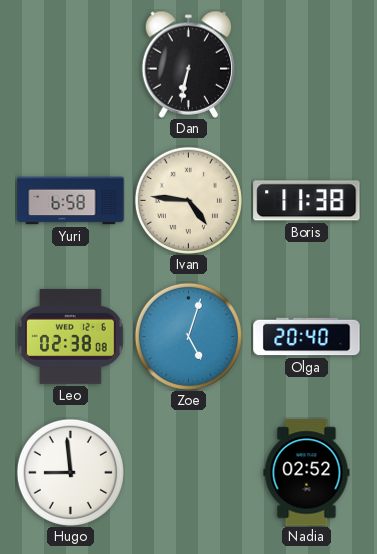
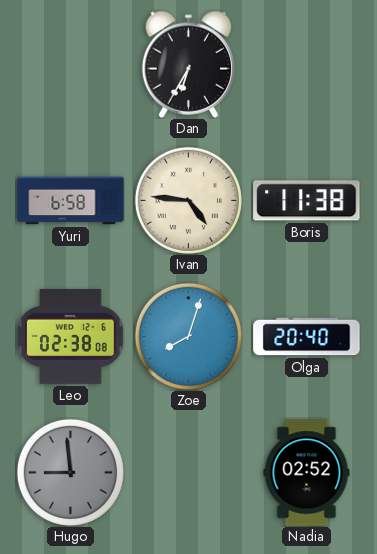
Dan: 6:32 -> 6:35 (188, 64)
Zoe: 5:03 -> 8:03 (188, 336)
Hugo dial: white -> grey (70, 472)
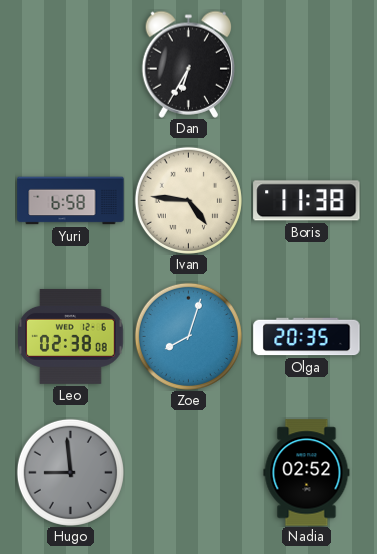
Olga: 20:40 -> 20:35 (307, 337)
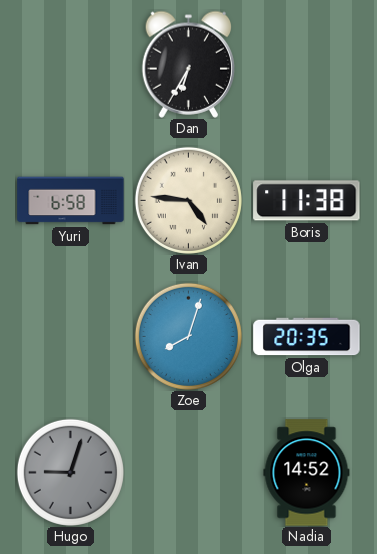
Leo: 02:38 -> none (71, 336)
Hugo: 8:59 -> 9:03 (70, 472)
Nadia: 02:52 -> 14:52 (307, 473)
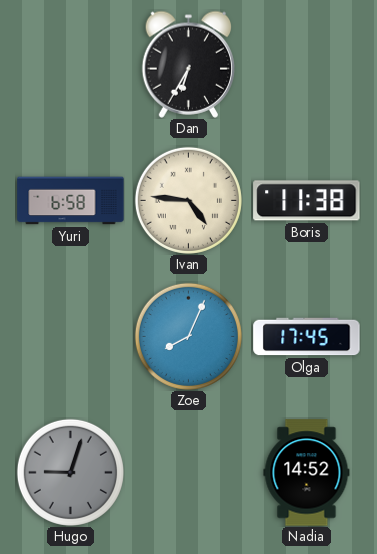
Zoe: 8:03 -> 8:04 (188, 336)
Olga: 20:35 -> 17:45 (307, 337)
